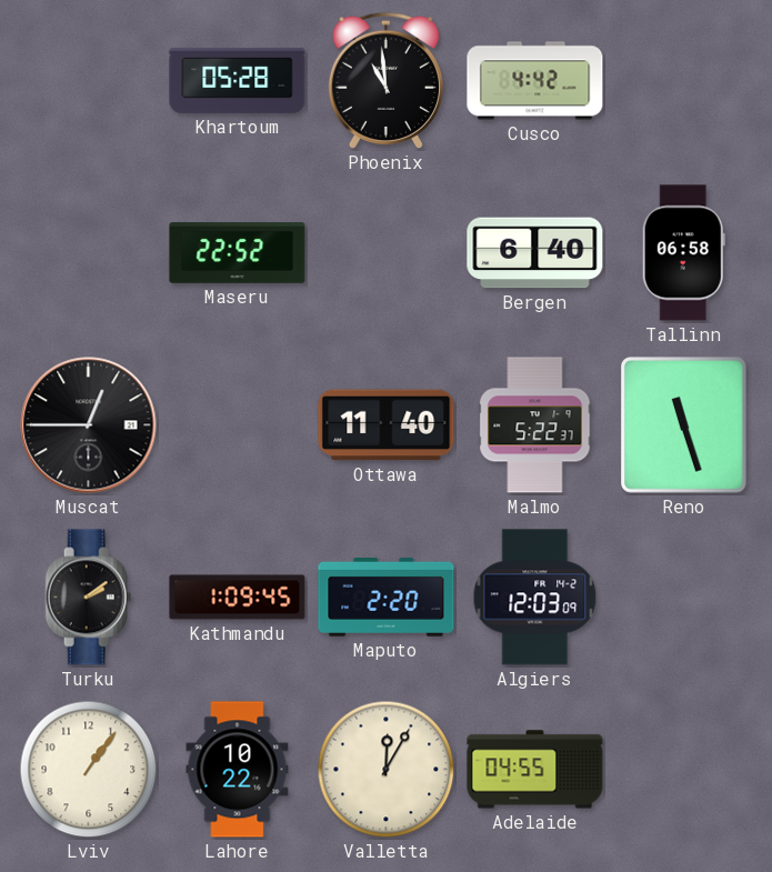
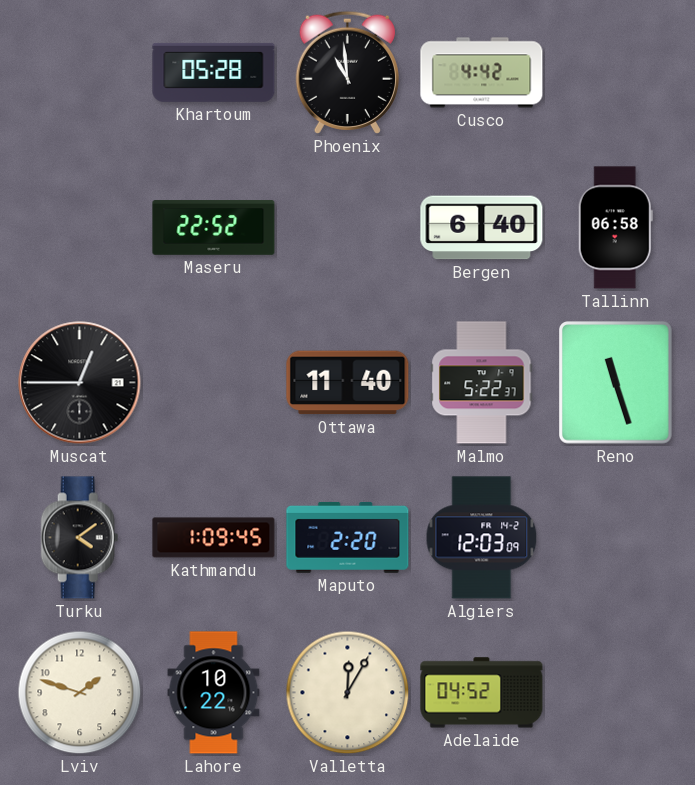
Turku: 2:09 -> 4:09 (80, 538)
Lviv: 1:06 -> 1:48 (80, 693)
Adelaide: 04:55 -> 04:52 (482, 693)
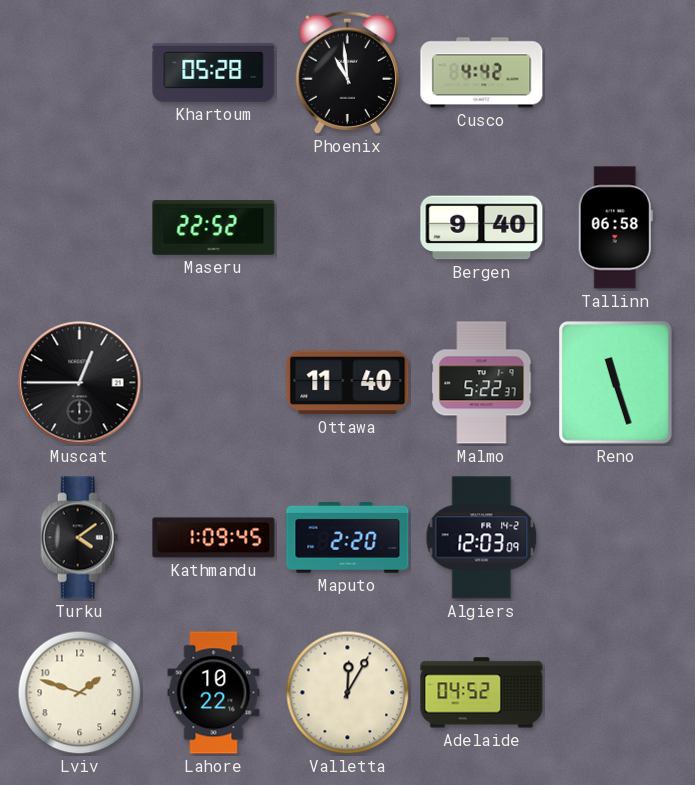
Bergen: 6:40 -> 9:40 (482, 228)
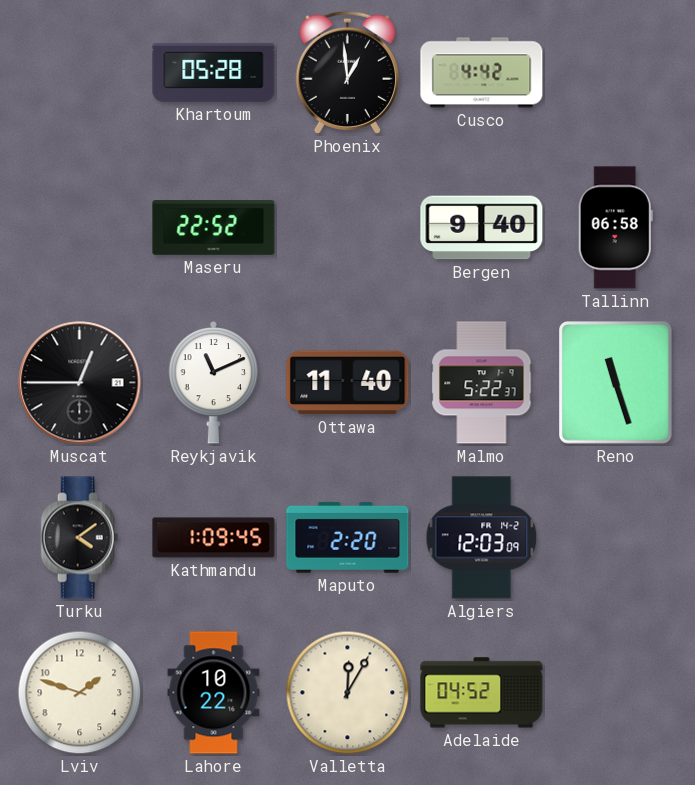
Phoenix: 10:59 -> 12:59 (347, 72)
Reykjavik: none -> 11:11 (214, 382)
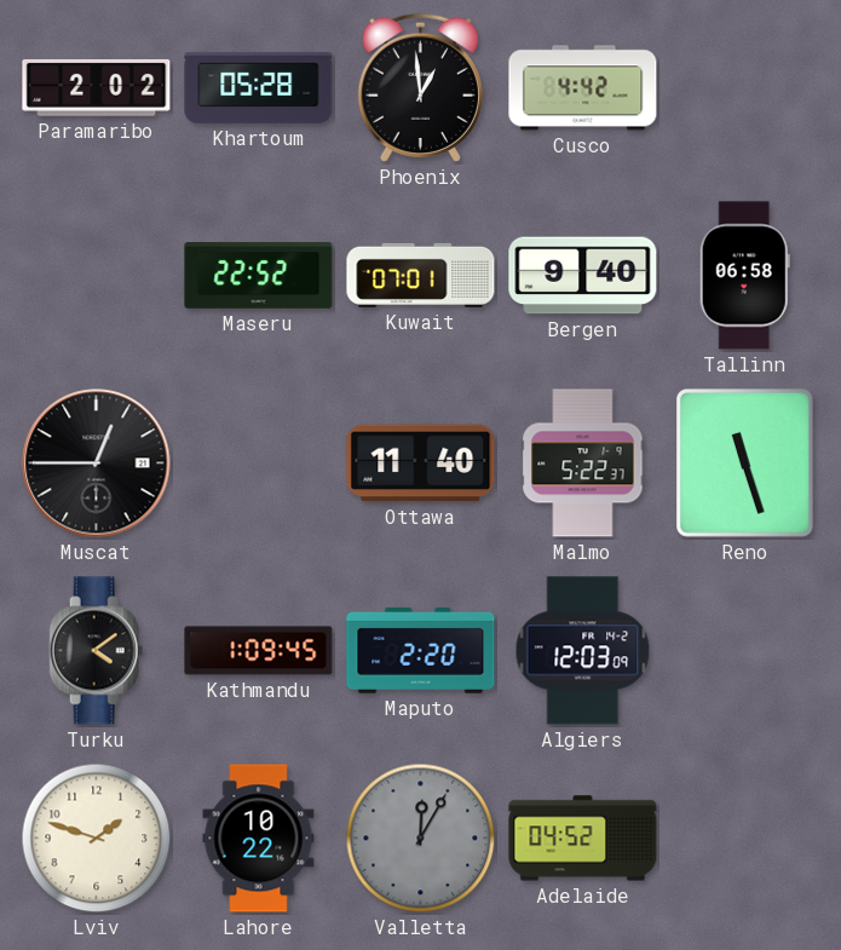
Paramaribo: none -> 2:02 (97, 87)
Kuwait: none -> 07:01 (421, 275)
Reykjavik: 11:11 -> none (214, 382)
Valletta dial: cream -> grey (421, 839)
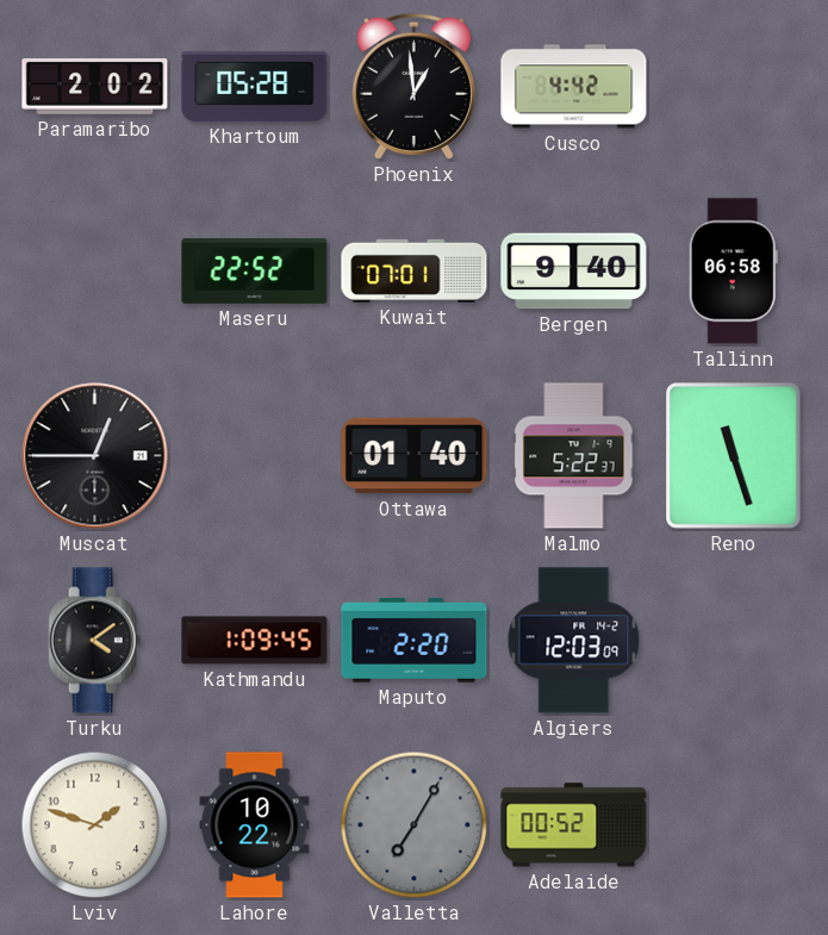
Ottawa: 11:40 -> 01:40 (415, 456)
Valletta: 12:05 -> 7:05 (415, 825)
Adelaide: 04:52 -> 00:52 (574, 825)
